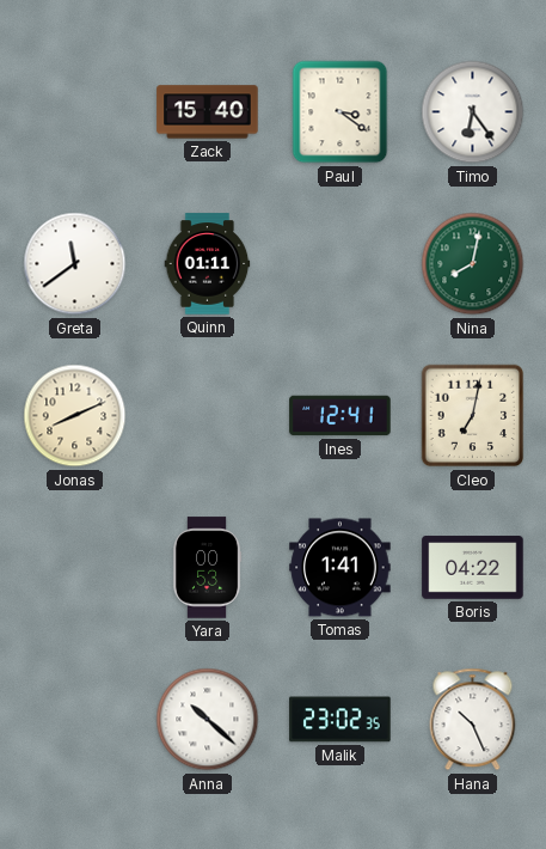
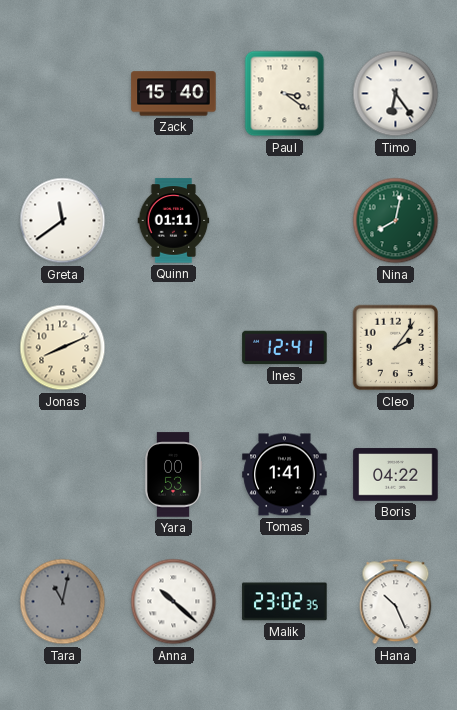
Cleo: 7:02 -> 2:06 (396, 348)
Tara: none -> 11:02 (63, 602)
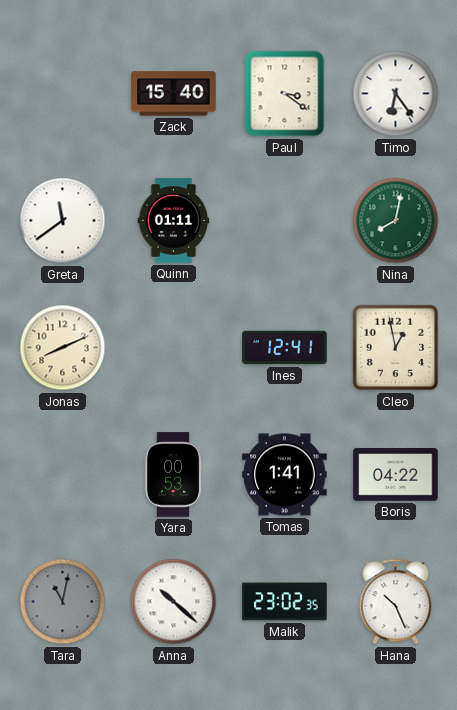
Cleo: 2:06 -> 12:58 (396, 348)
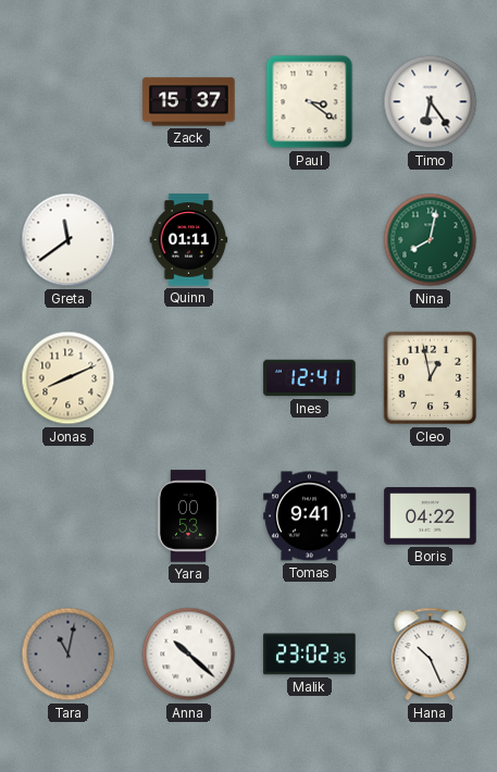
Zack: 15:40 -> 15:37 (189, 102)
Tomas: 1:41 -> 9:41 (310, 516)
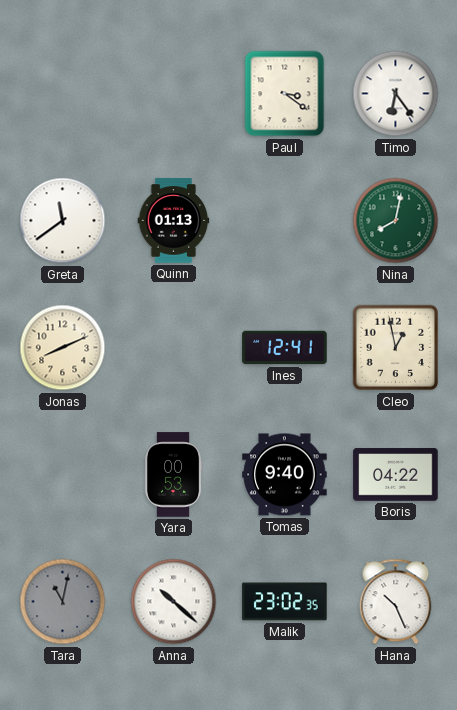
Zack: 15:37 -> none (189, 102)
Quinn: 01:11 -> 01:13 (174, 221)
Tomas: 9:41 -> 9:40 (285, 475)
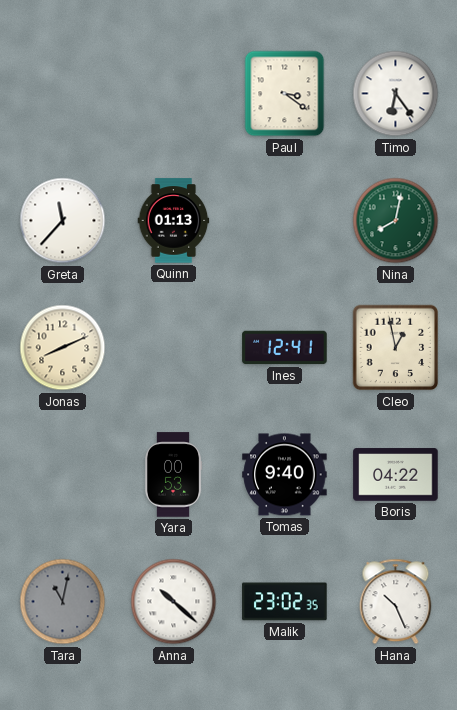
Greta: 11:39 -> 11:37 (63, 221)
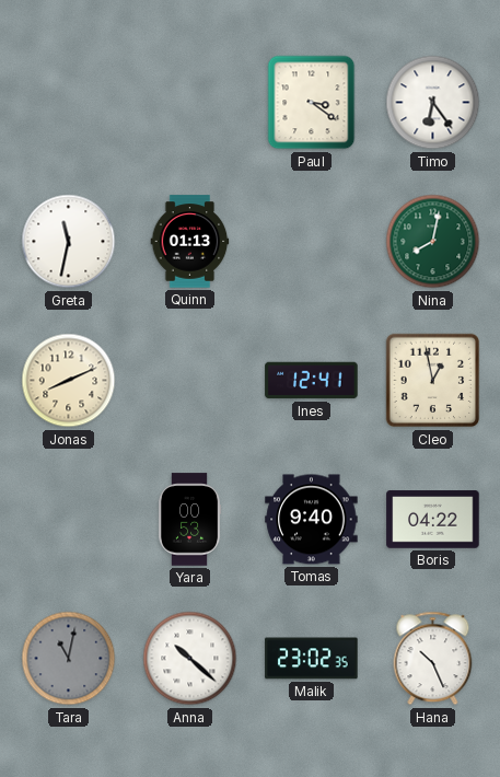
Greta: 11:37 -> 11:32 (69, 242)
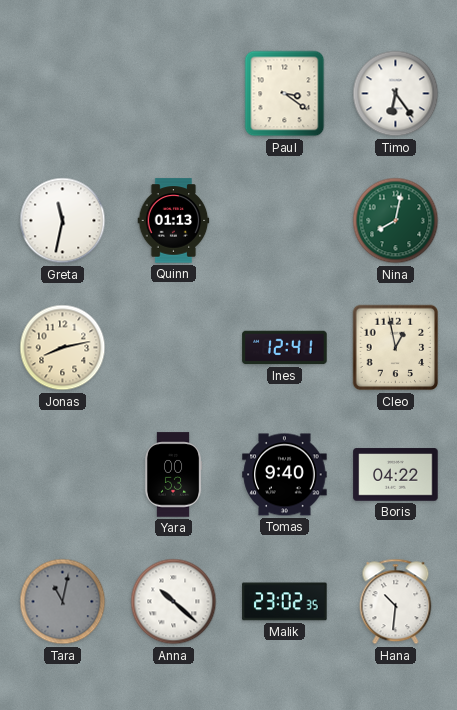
Jonas: 8:11 -> 8:13 (63, 348)
Hana: 10:26 -> 10:31 (396, 602)
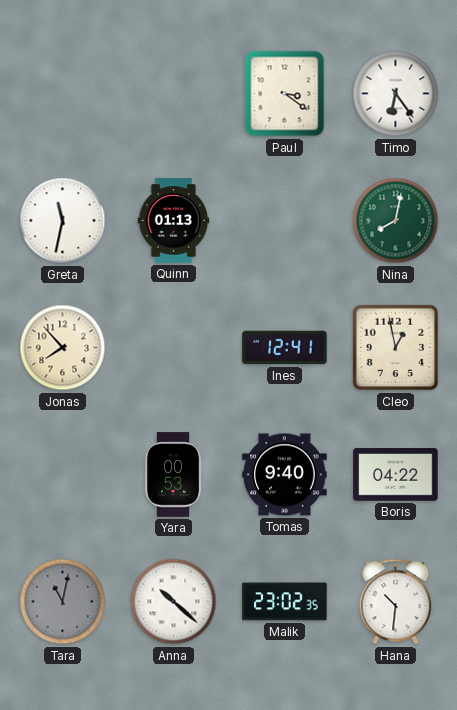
Jonas: 8:13 -> 7:53 (63, 348)
